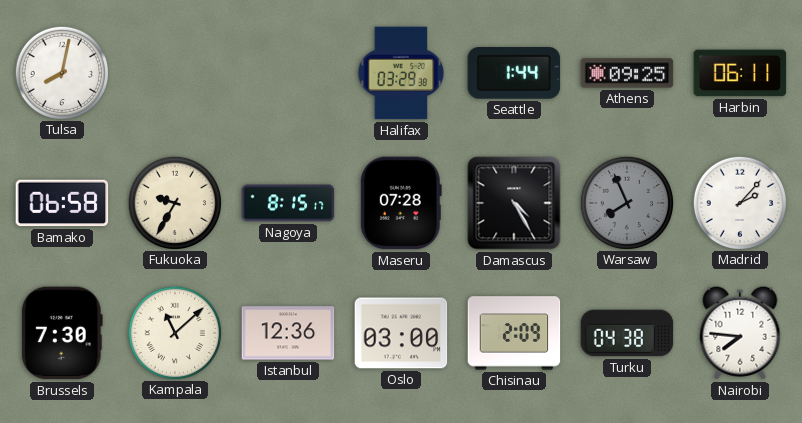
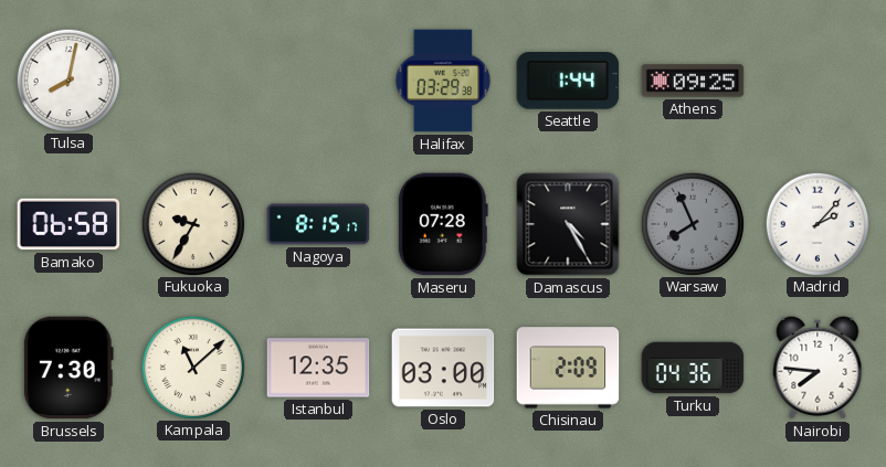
Harbin: 06:11 -> none (740, 73)
Istanbul: 12:36 -> 12:35 (318, 368)
Turku: 04:38 -> 04:36 (693, 368)
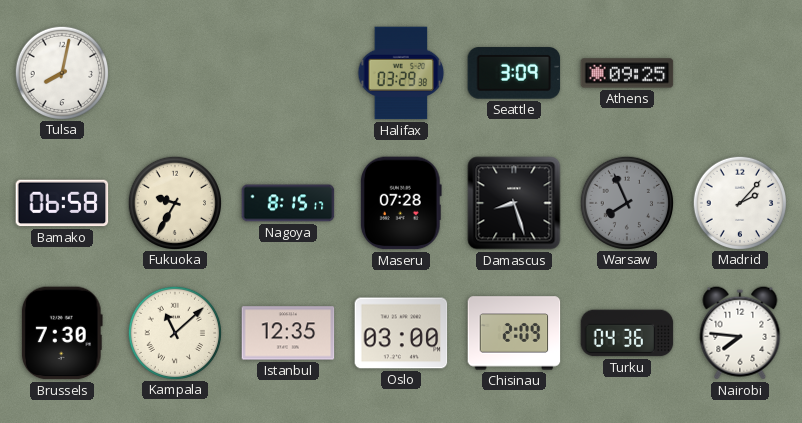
Seattle: 1:44 -> 3:09 (514, 73)
Damascus: 4:25 -> 8:27 (514, 203)
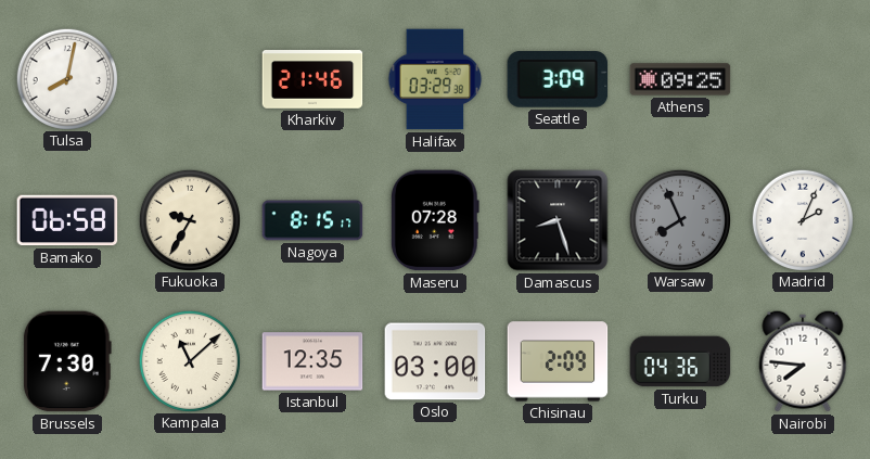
Kharkiv: none -> 21:46 (312, 80)
Madrid: 2:07 -> 2:04 (802, 219)
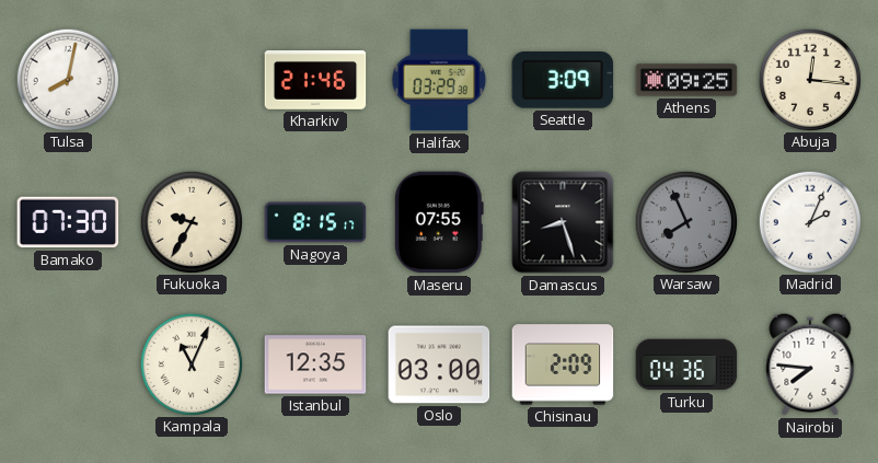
Abuja: none -> 12:16 (809, 79)
Bamako: 06:58 -> 07:30 (68, 222)
Maseru: 07:28 -> 07:55 (439, 222)
Brussels: 7:30 -> none (67, 361)
Kampala: 11:08 -> 11:04 (190, 363)
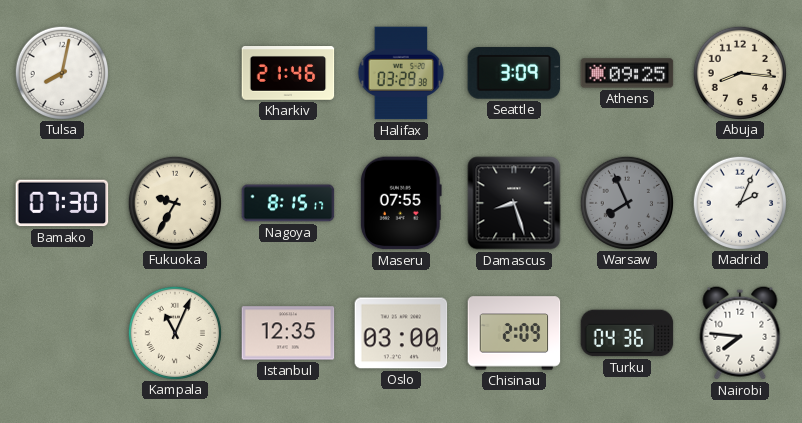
Abuja: 12:16 -> 8:16 (739, 72)
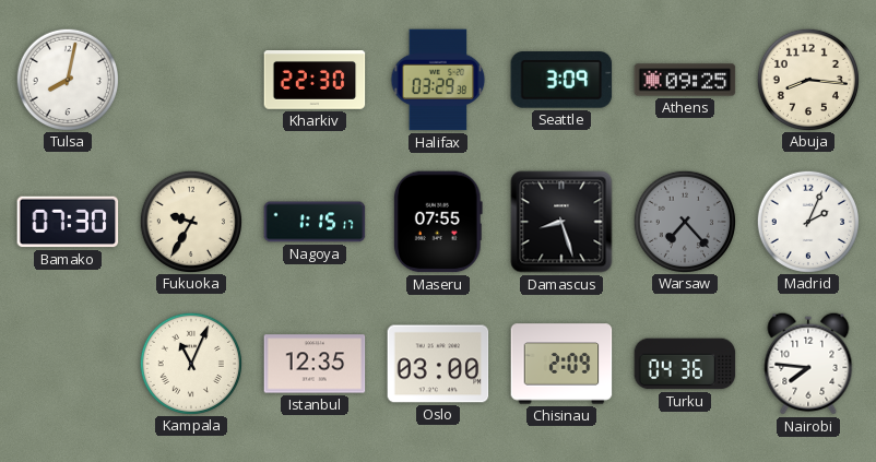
Kharkiv: 21:46 -> 22:30 (315, 81)
Nagoya: 8:15 -> 1:15 (315, 222)
Warsaw: 7:56 -> 7:23 (684, 221)
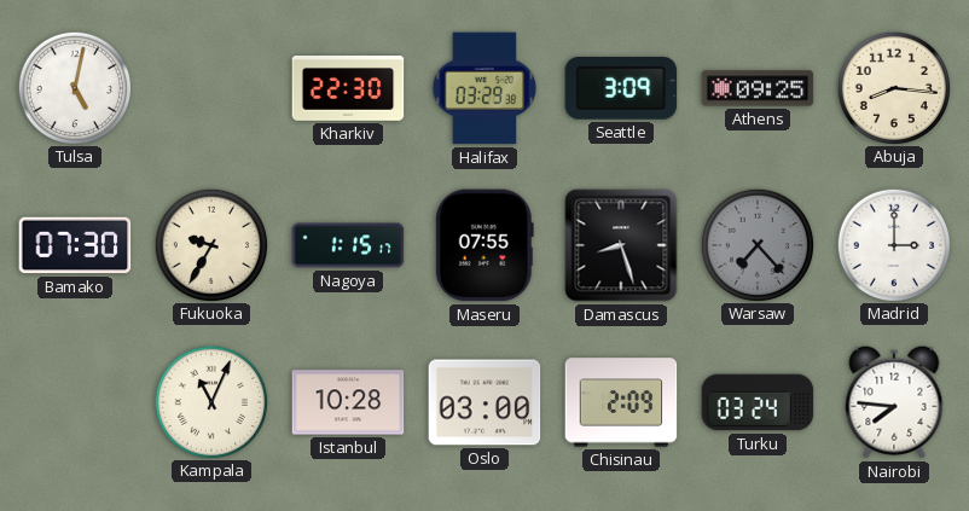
Tulsa: 8:02 -> 5:02 (74, 87)
Madrid: 2:04 -> 3:00 (893, 244)
Istanbul: 12:35 -> 10:28 (348, 402)
Turku: 04:36 -> 03:24 (758, 402)
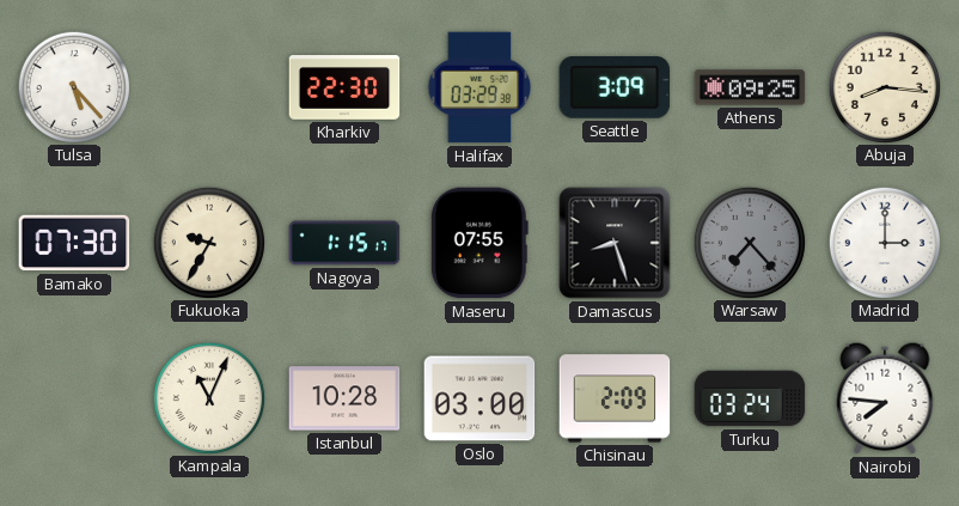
Tulsa: 5:02 -> 5:23 (73, 86)
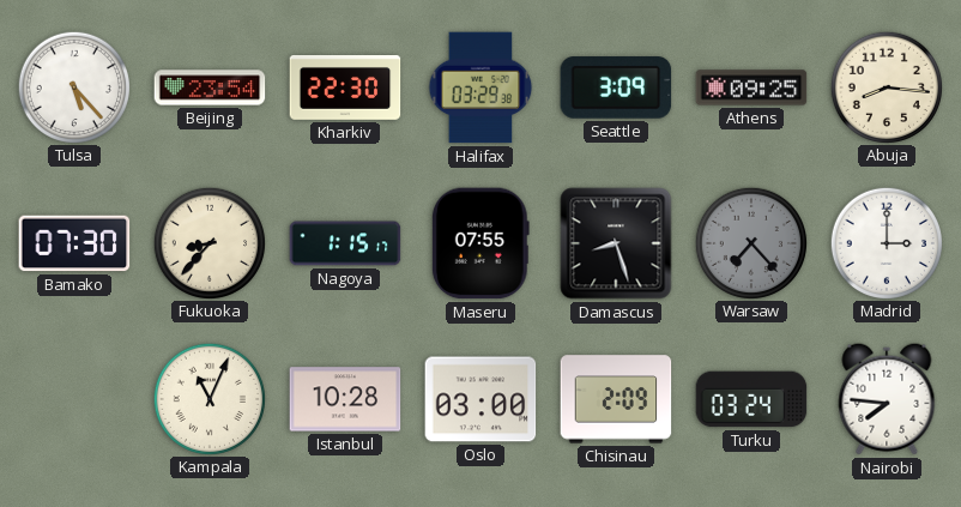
Beijing: none -> 23:54 (210, 87)
Fukuoka: 9:35 -> 8:37 (208, 242)
